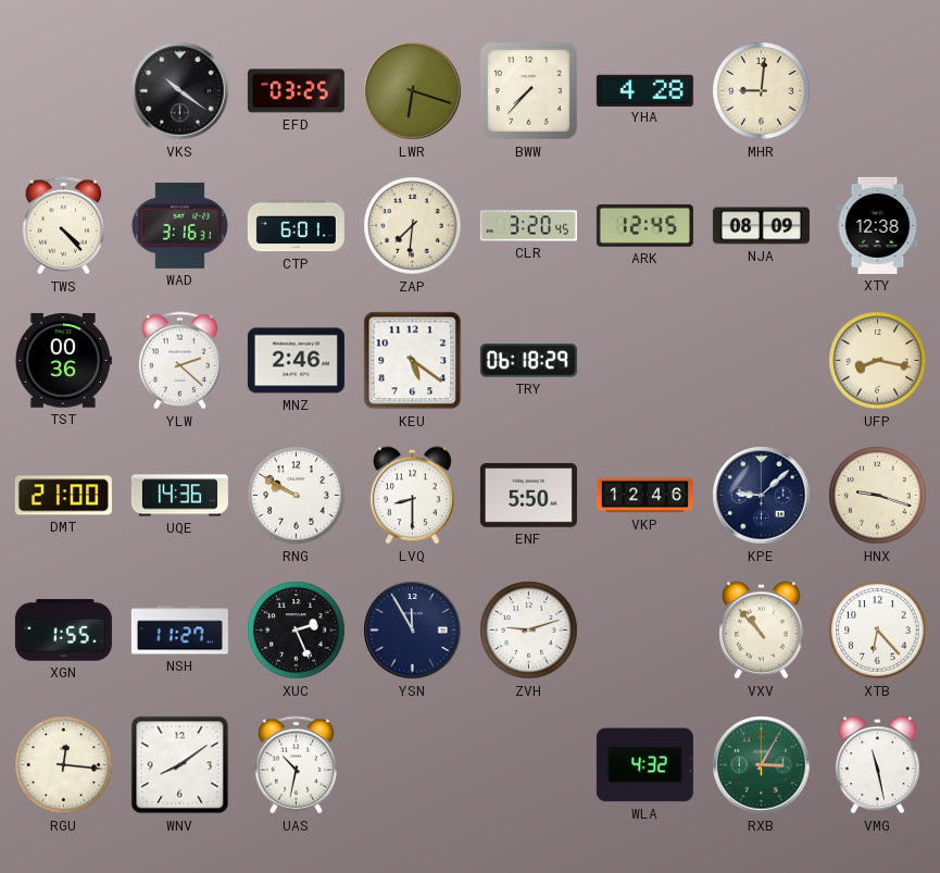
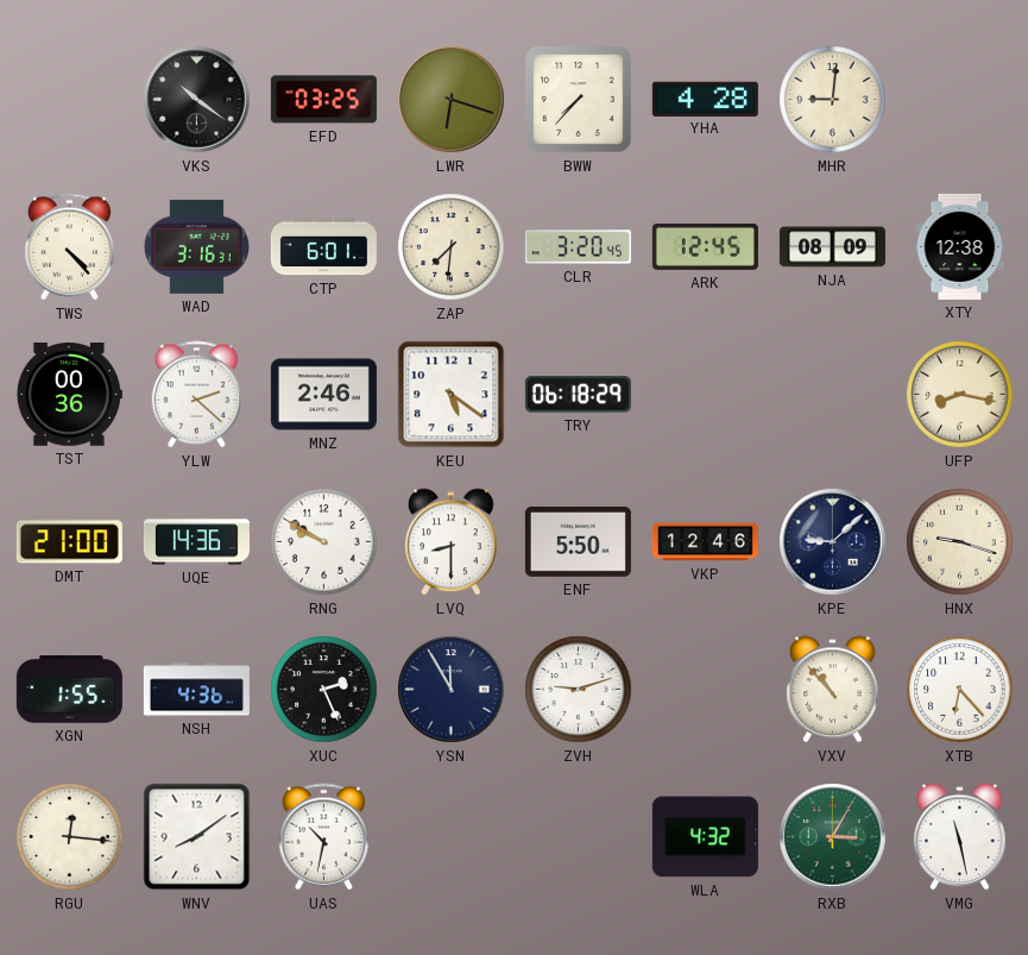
NSH: 11:27 -> 4:36 (196, 690)
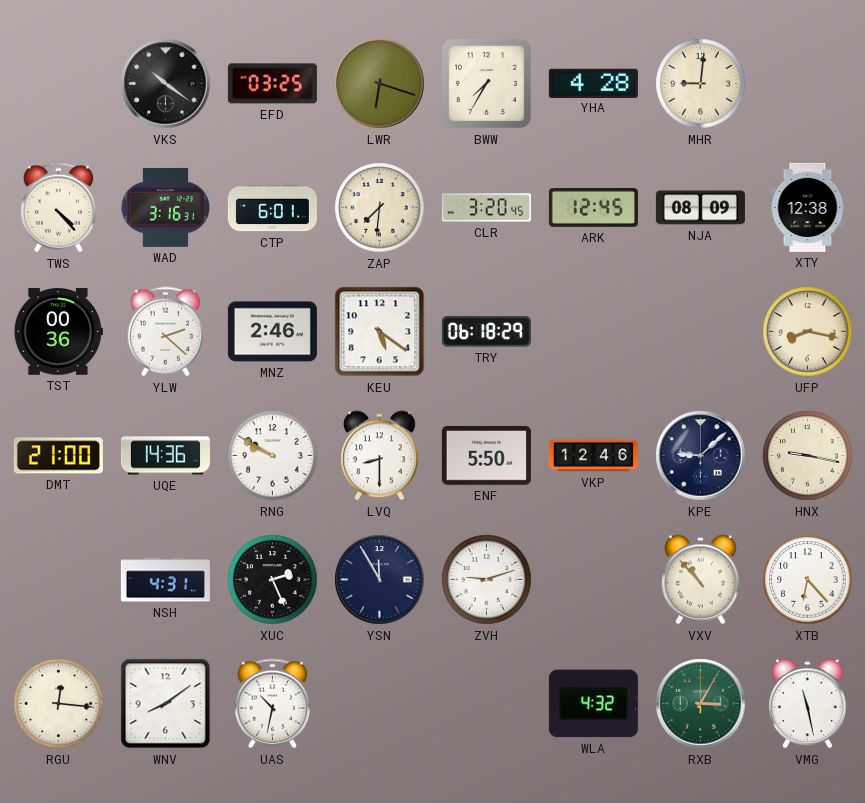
BWW: 7:37 -> 7:35 (486, 83)
HNX: 9:18 -> 9:17 (808, 456)
XGN: 1:55 -> none (69, 690)
NSH: 4:36 -> 4:31 (165, 580)
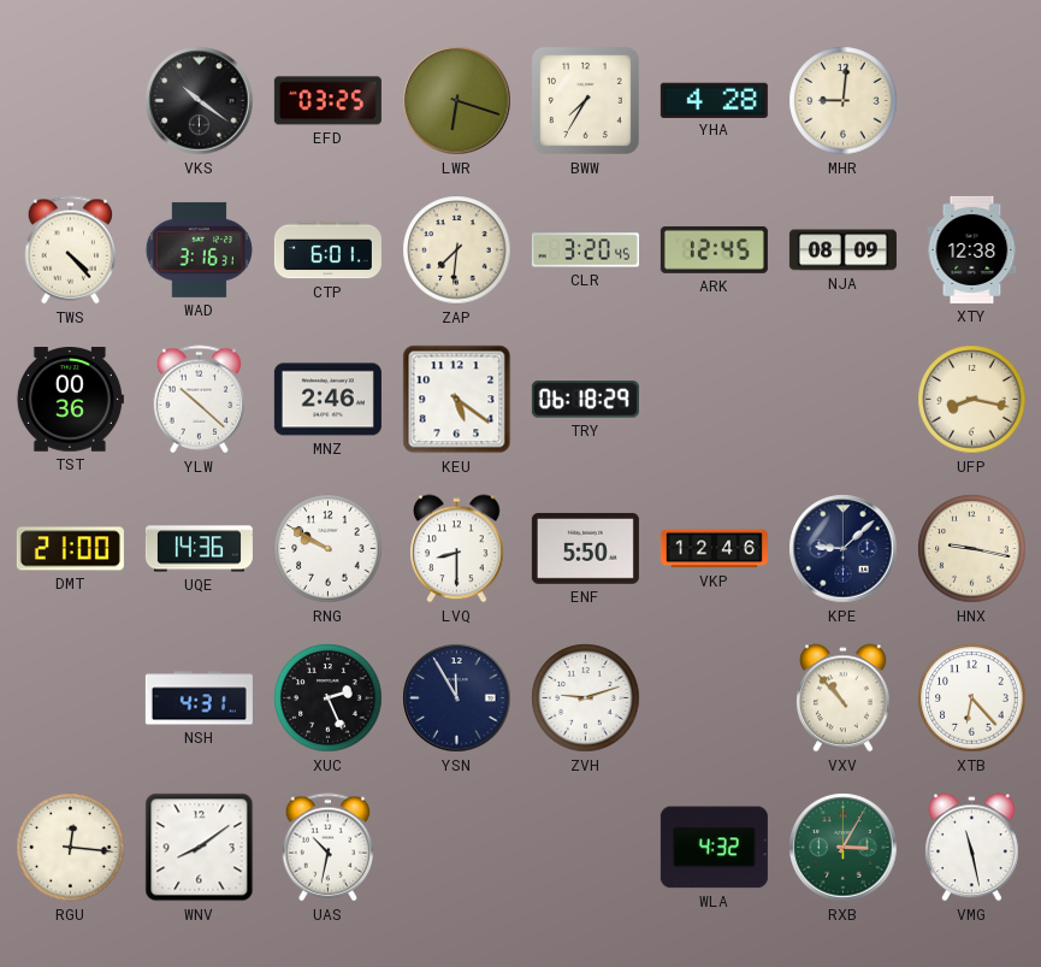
YLW: 2:22 -> 10:22 (200, 400)
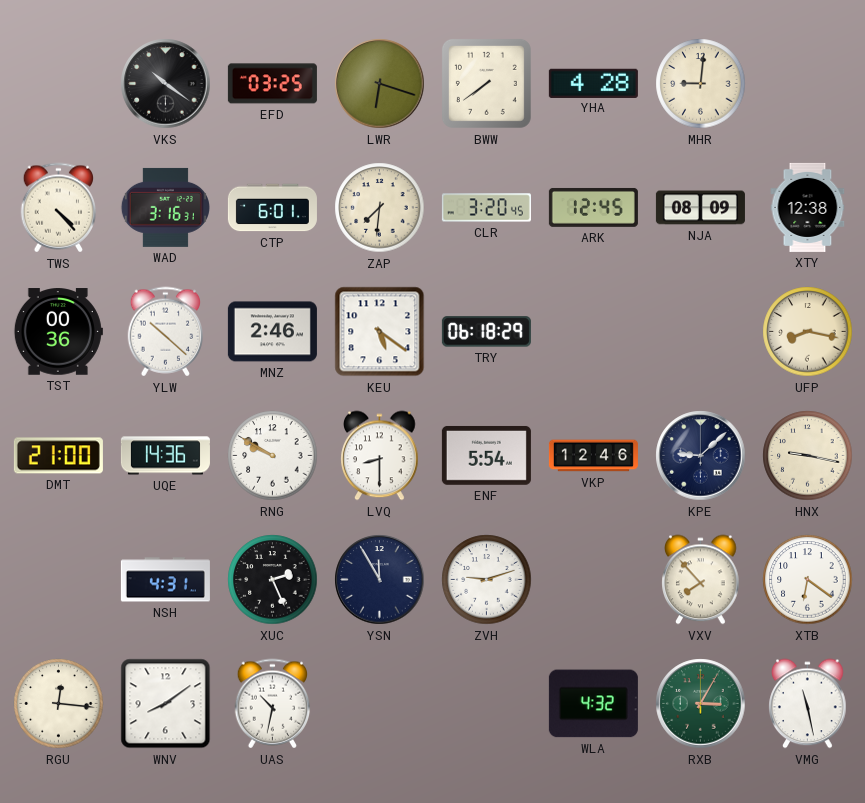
BWW: 7:35 -> 7:39 (486, 83)
ENF: 5:50 -> 5:54 (486, 455)
VXV: 10:53 -> 7:53 (701, 580)
XTB: 6:23 -> 6:21 (808, 580)
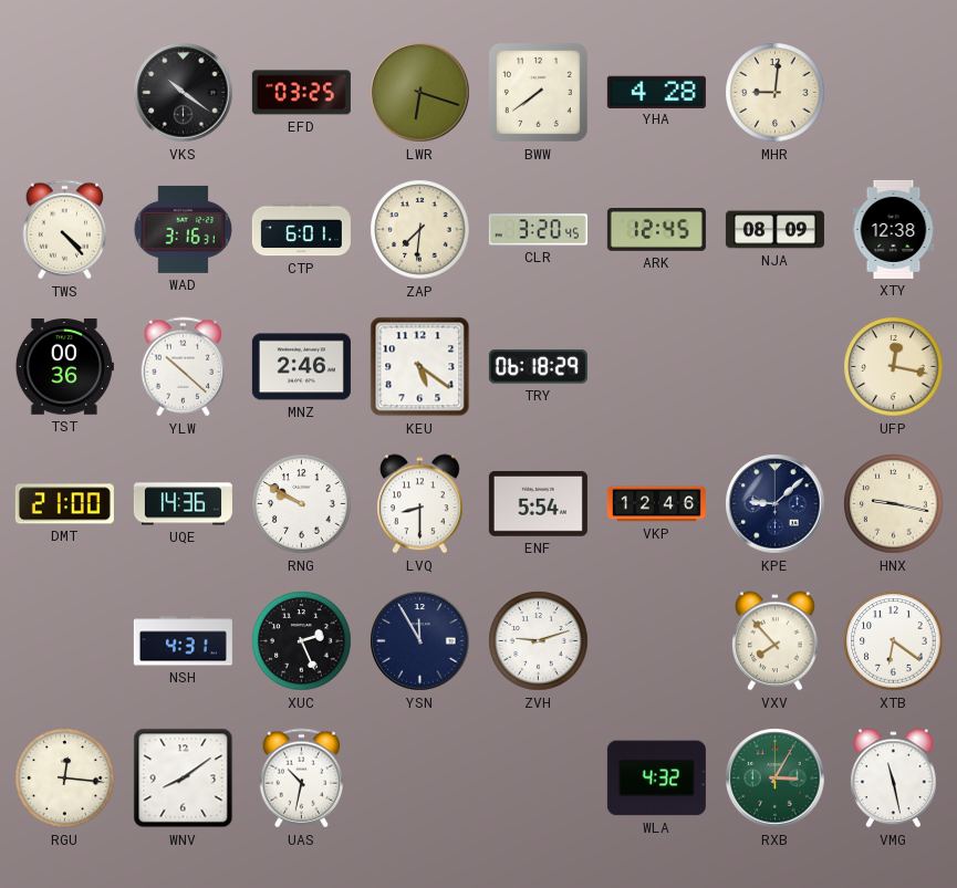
UFP: 8:17 -> 12:17 (894, 367)
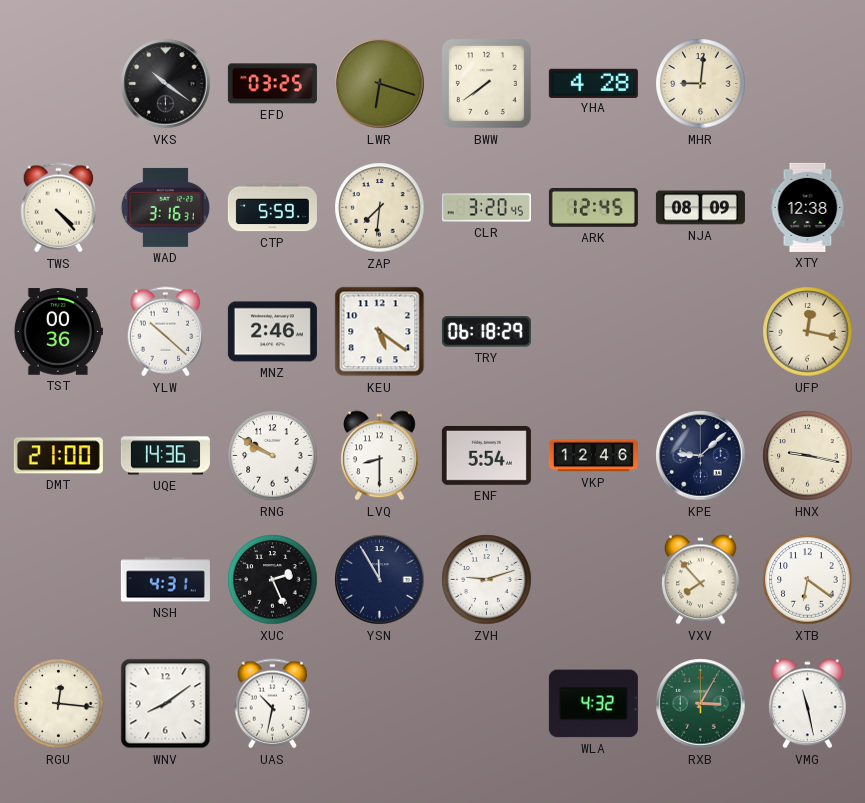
CTP: 6:01 -> 5:59 (272, 208)
